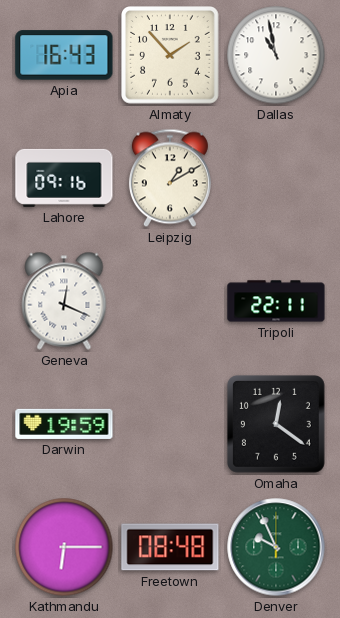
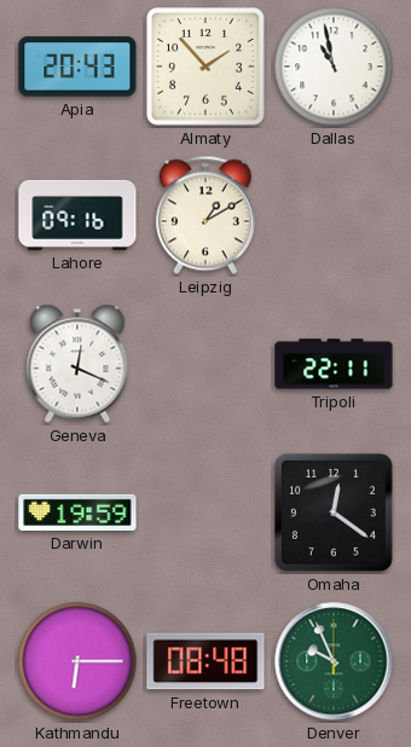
Apia: 16:43 -> 20:43 (77, 66)
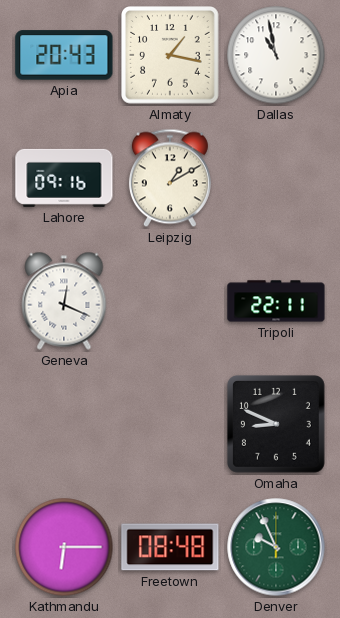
Almaty: 1:53 -> 1:17 (171, 56)
Darwin: 19:59 -> none (77, 513)
Omaha: 12:21 -> 8:49 (276, 424)
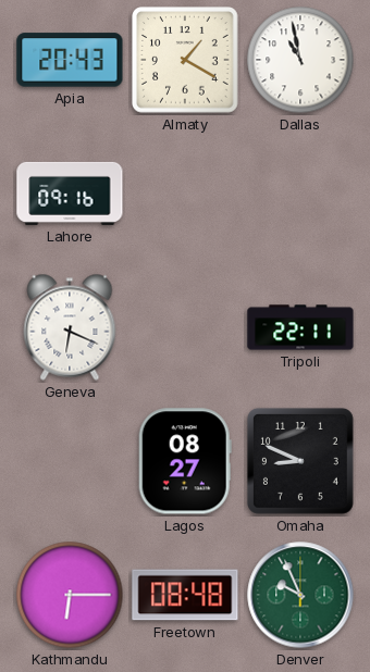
Almaty: 1:17 -> 1:20 (186, 61)
Leipzig: 1:10 -> none (170, 178)
Geneva: 12:19 -> 6:19 (70, 327)
Lagos: none -> 08:27 (185, 461)
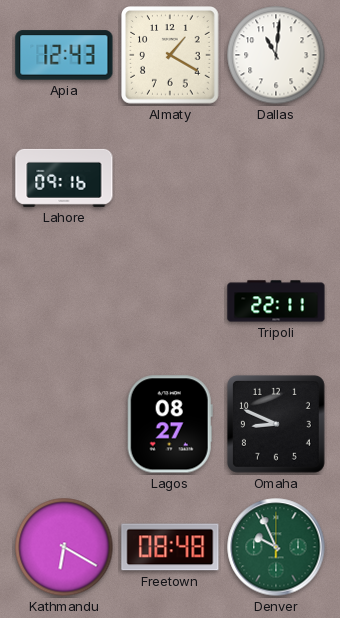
Apia: 20:43 -> 12:43 (64, 55)
Dallas: 10:58 -> 11:01 (276, 55)
Geneva: 6:19 -> none (70, 327)
Kathmandu: 6:15 -> 6:20 (64, 547)
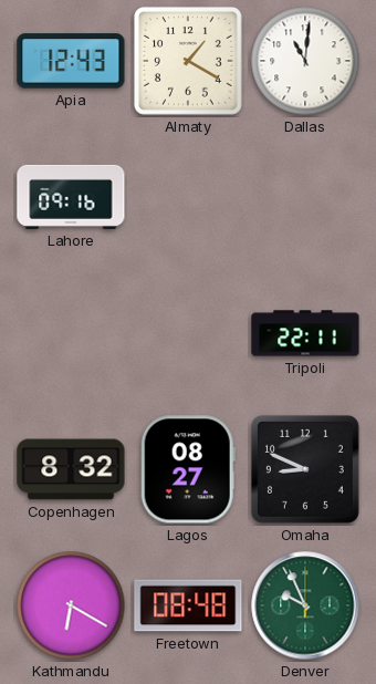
Copenhagen: none -> 8:32 (71, 469)
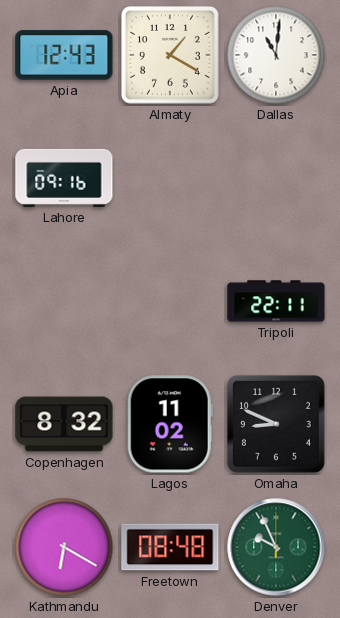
Lagos: 08:27 -> 11:02 (170, 424)
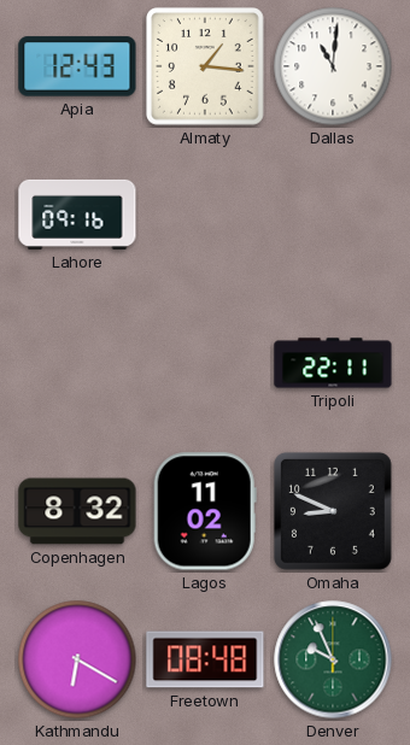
Almaty: 1:20 -> 1:16 (206, 68)
